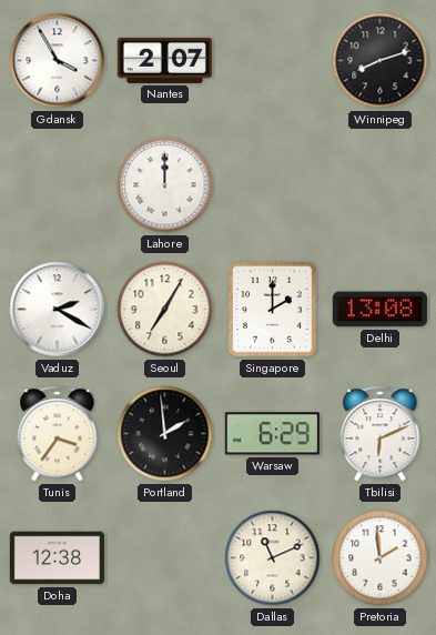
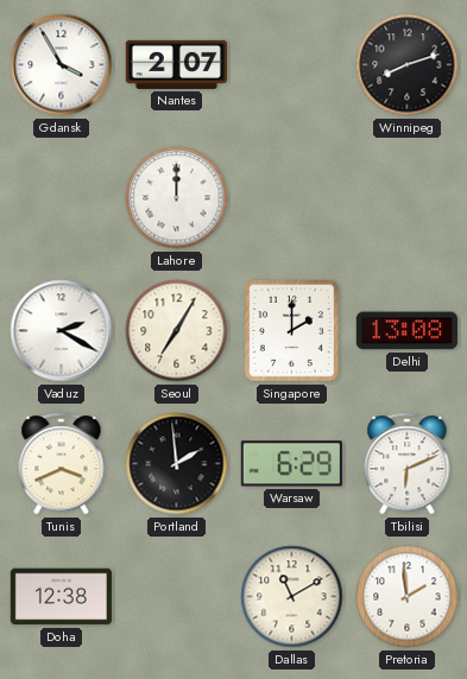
Tunis: 3:36 -> 3:41 (62, 464)
Dallas: 11:11 -> 11:10 (292, 597)
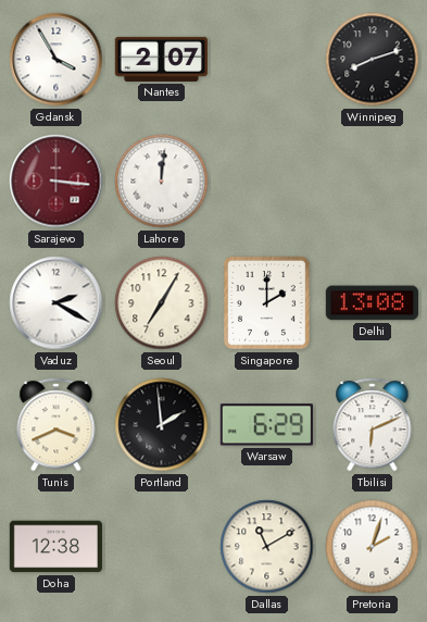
Sarajevo: none -> 3:16 (56, 182)
Lahore: 12:00 -> 12:01 (162, 182)
Pretoria: 1:59 -> 2:03 (373, 547)
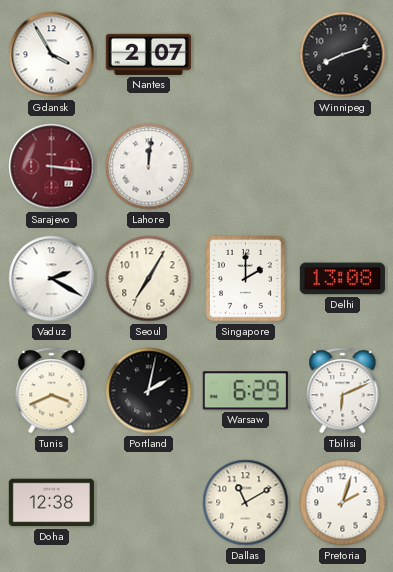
Portland: 1:59 -> 2:02 (149, 391)
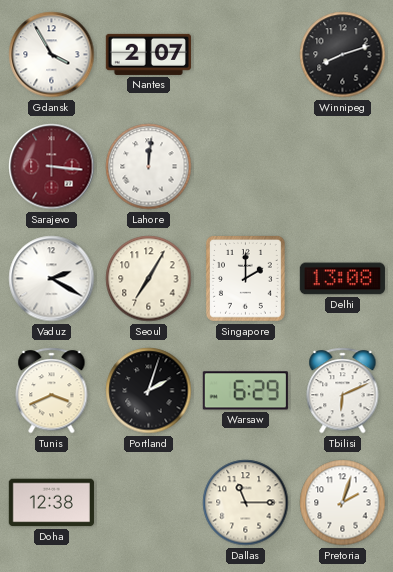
Portland: 2:02 -> 2:03 (149, 391)
Dallas: 11:10 -> 11:15 (246, 503)
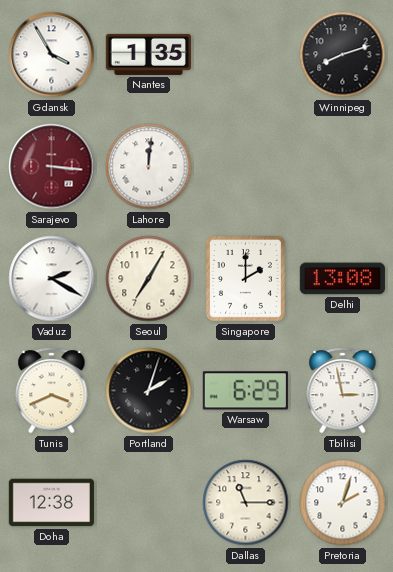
Nantes: 2:07 -> 1:35 (148, 54)
Tbilisi: 6:11 -> 2:58 (343, 391)
